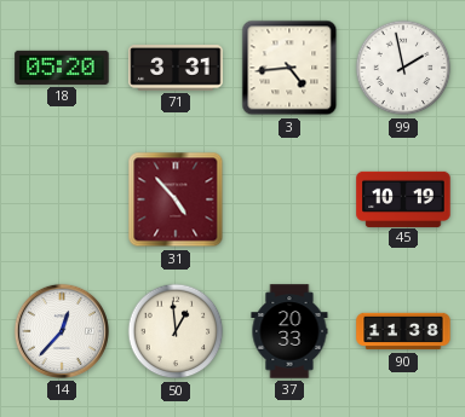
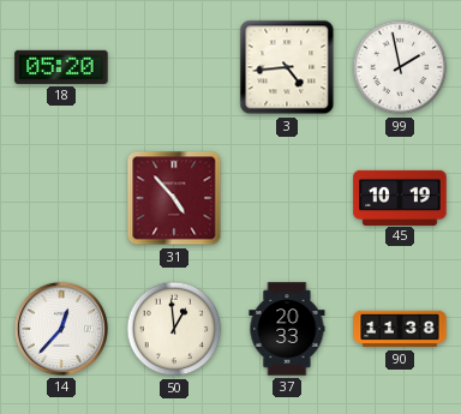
71: 3:31 -> none (176, 68)
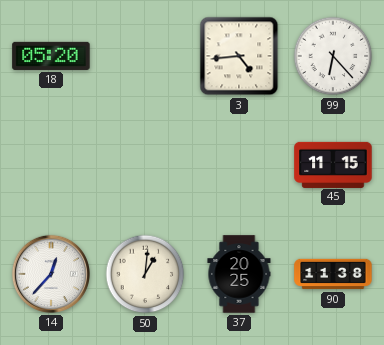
99: 1:58 -> 6:23 (333, 56)
31: 4:53 -> none (174, 198)
45: 10:19 -> 11:15 (333, 164)
50: 12:59 -> 1:01 (145, 274)
37: 20:33 -> 20:25 (239, 274)
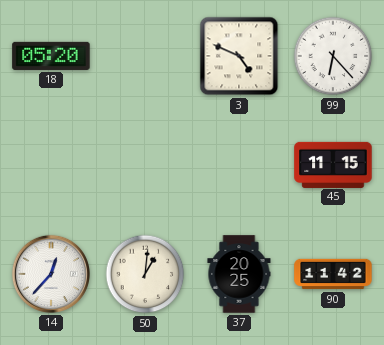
3: 4:44 -> 4:49 (239, 56)
90: 11:38 -> 11:42 (333, 274)
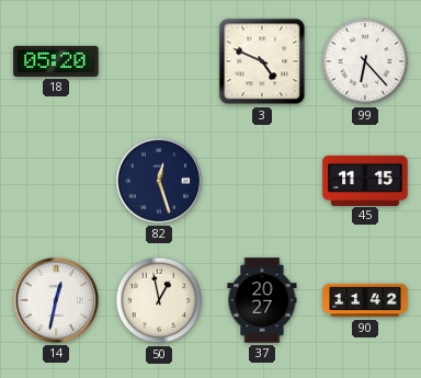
82: none -> 12:27 (159, 181)
14: 12:37 -> 12:32 (56, 300)
50: 1:01 -> 12:58 (159, 300)
37: 20:25 -> 20:27 (262, 300)
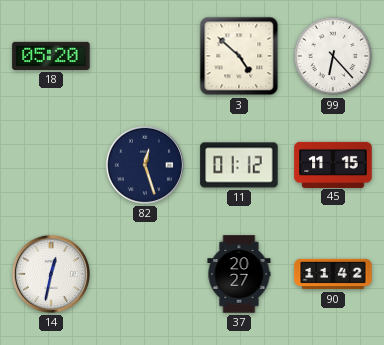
3: 4:49 -> 4:52 (239, 56)
11: none -> 01:12 (239, 165)
50: 12:58 -> none (159, 300)
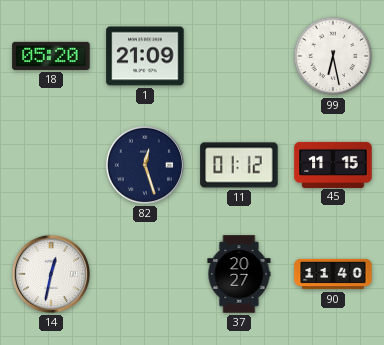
1: none -> 21:09 (145, 56)
3: 4:52 -> none (239, 56)
99: 6:23 -> 6:28 (333, 56)
90: 11:42 -> 11:40 (333, 274)
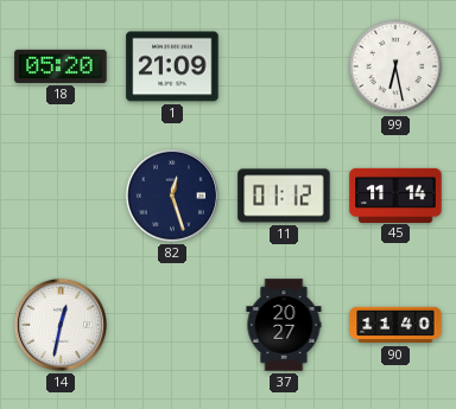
45: 11:15 -> 11:14 (395, 194)
